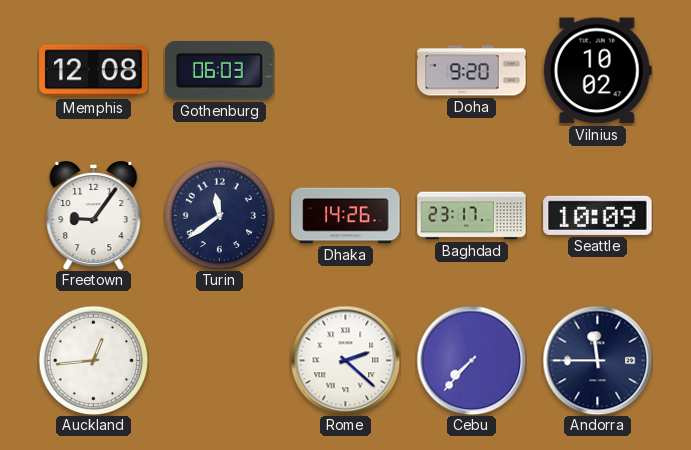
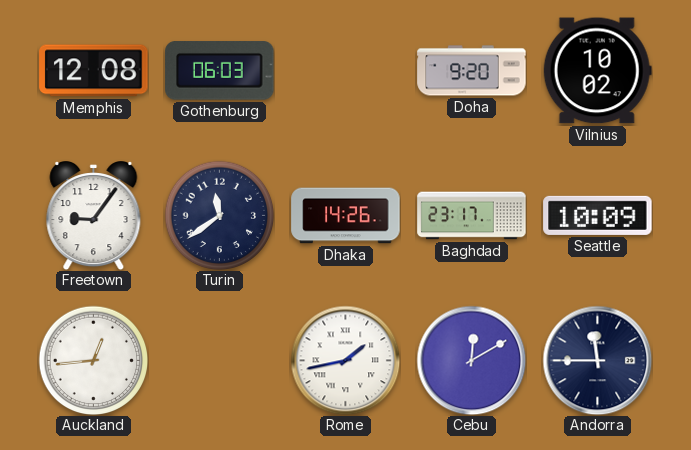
Rome: 2:22 -> 1:43 (345, 360)
Cebu: 7:37 -> 12:10 (471, 360)
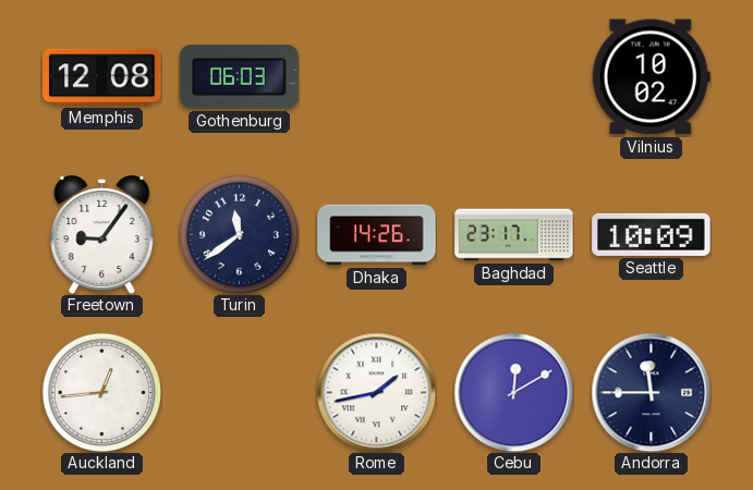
Doha: 9:20 -> none (472, 71)
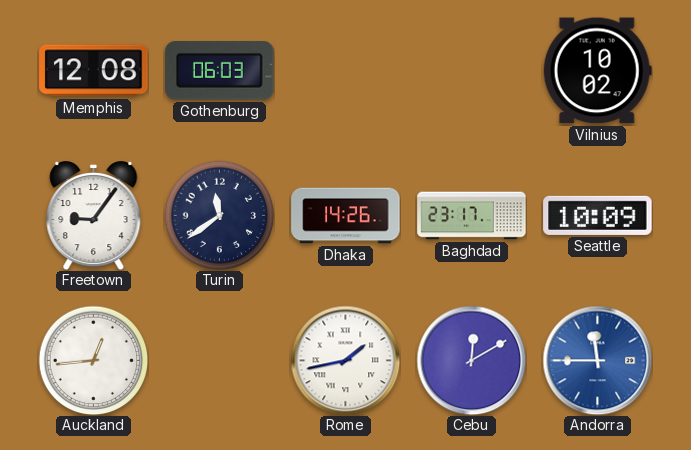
Andorra dial: navy -> blue (597, 360)
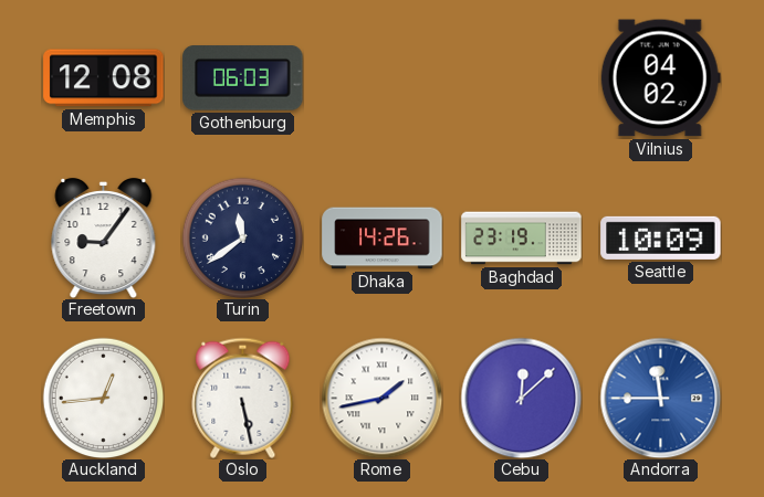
Vilnius: 10:02 -> 04:02 (660, 78)
Baghdad: 23:17 -> 23:19 (522, 239)
Oslo: none -> 5:28 (243, 398)
Cebu: 12:10 -> 12:08 (521, 398)
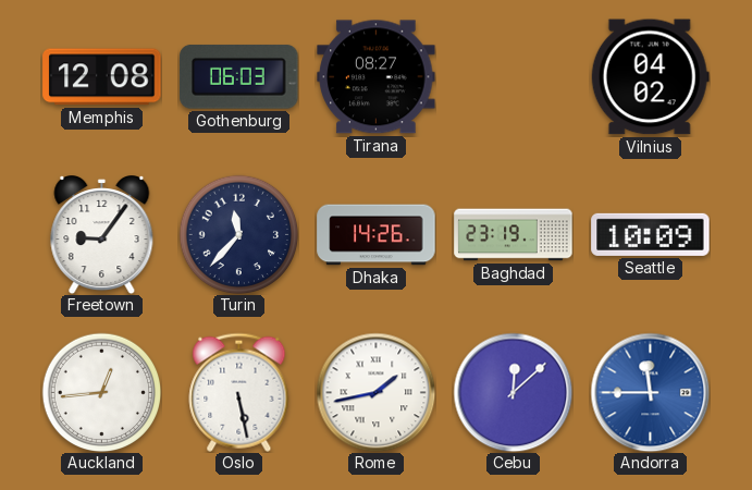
Tirana: none -> 08:27 (377, 77)
Turin: 11:39 -> 11:37 (238, 234)
